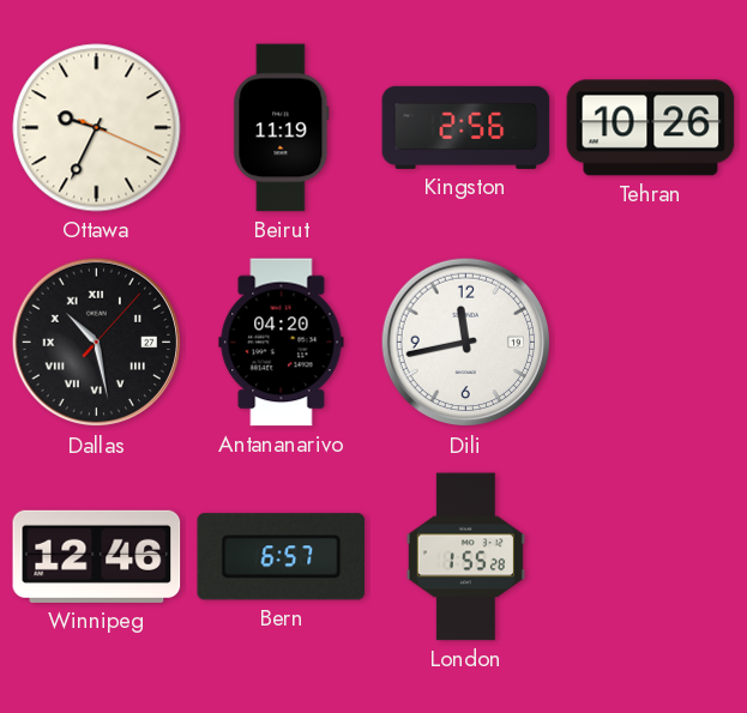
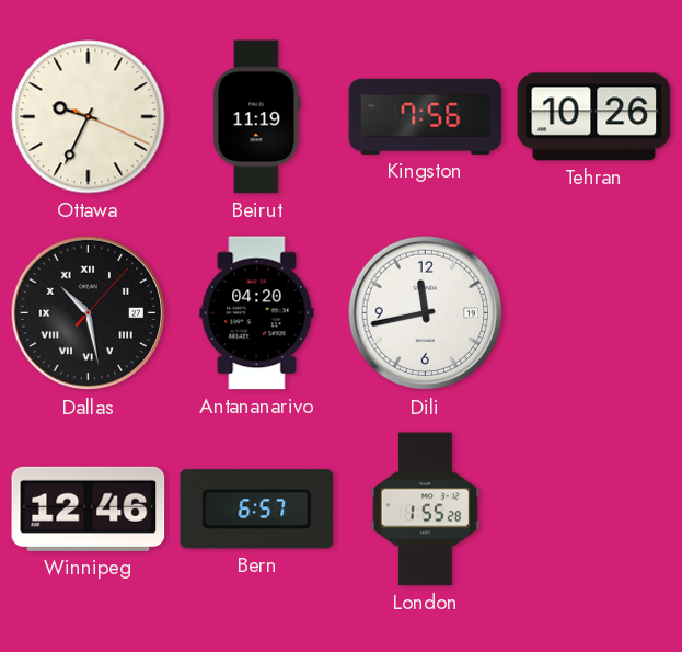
Kingston: 2:56 -> 7:56 (426, 116)
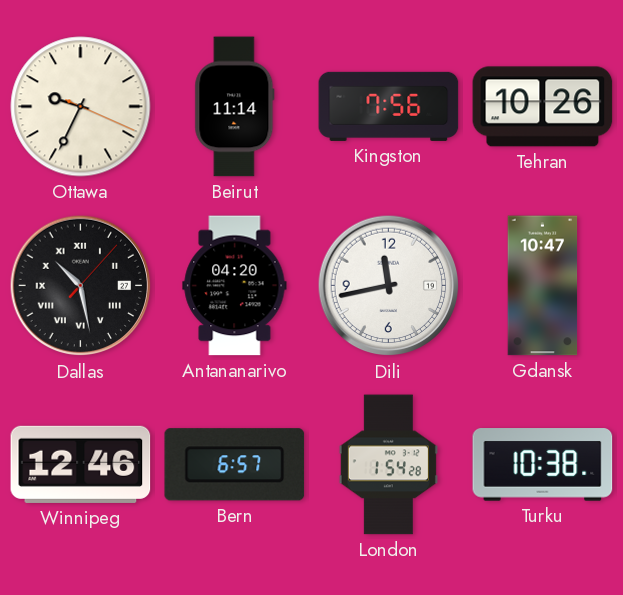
Beirut: 11:19 -> 11:14 (235, 107)
Gdansk: none -> 10:47 (543, 286)
London: 1:55 -> 1:54 (388, 465)
Turku: none -> 10:38 (543, 465)
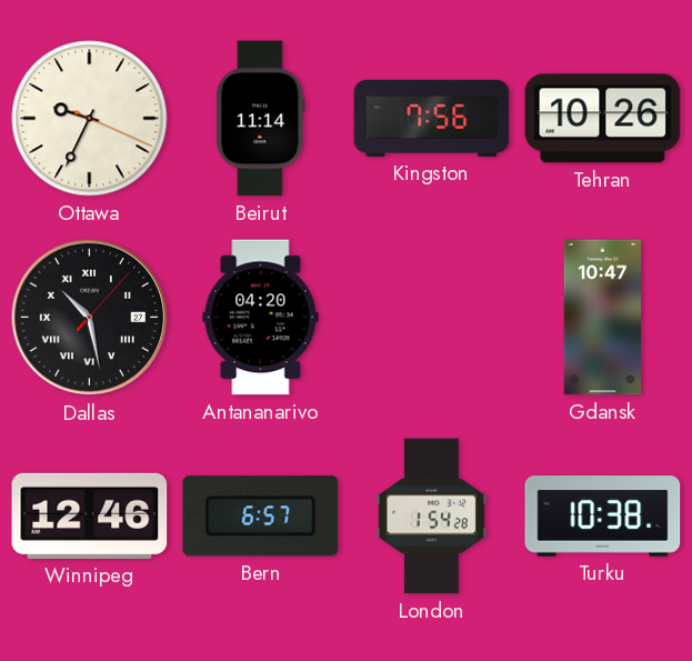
Dili: 11:43 -> none (389, 286)
